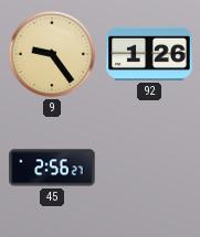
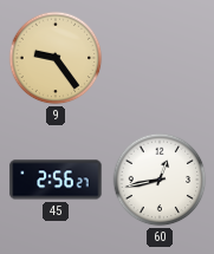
92: 1:26 -> none (149, 54)
60: none -> 12:43 (160, 180)
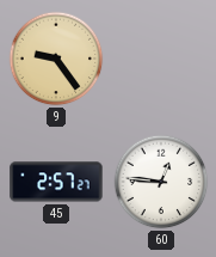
45: 2:56 -> 2:57 (56, 182)
60: 12:43 -> 12:46 (161, 182)
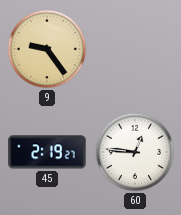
45: 2:57 -> 2:19 (47, 152)
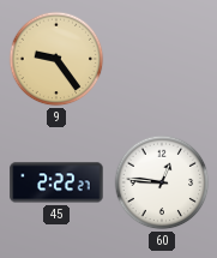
45: 2:19 -> 2:22 (56, 182)
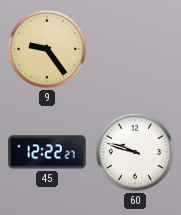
45: 2:22 -> 12:22 (47, 152)
60: 12:46 -> 9:48 (135, 152)
